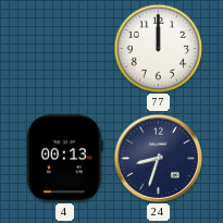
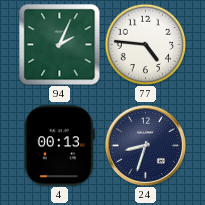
94: none -> 2:04 (60, 45)
77: 12:00 -> 4:46 (145, 44)
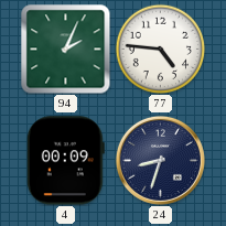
4: 00:13 -> 00:09 (65, 161)
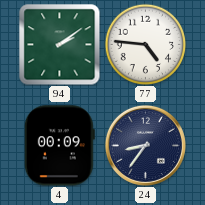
94: 2:04 -> 2:09 (60, 45)
24: 8:33 -> 8:36 (145, 145)
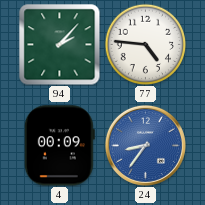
94: 2:09 -> 2:07 (60, 45)
24 dial: navy -> blue (145, 145)
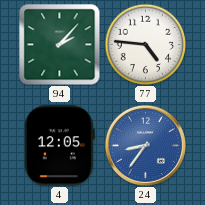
4: 00:09 -> 12:05 (59, 146)
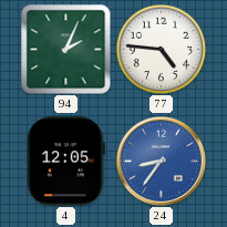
94: 2:07 -> 2:04 (66, 50)
